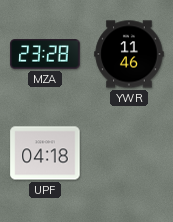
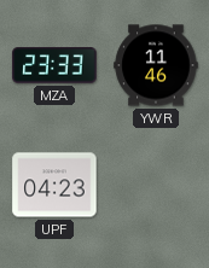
MZA: 23:28 -> 23:33 (54, 65)
UPF: 04:18 -> 04:23 (54, 185)
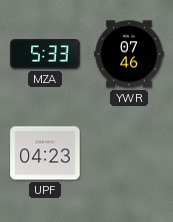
MZA: 23:33 -> 5:33 (45, 54)
YWR: 11:46 -> 07:46 (129, 54)
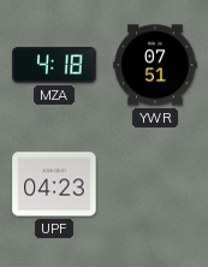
MZA: 5:33 -> 4:18 (54, 65)
YWR: 07:46 -> 07:51 (155, 65)
